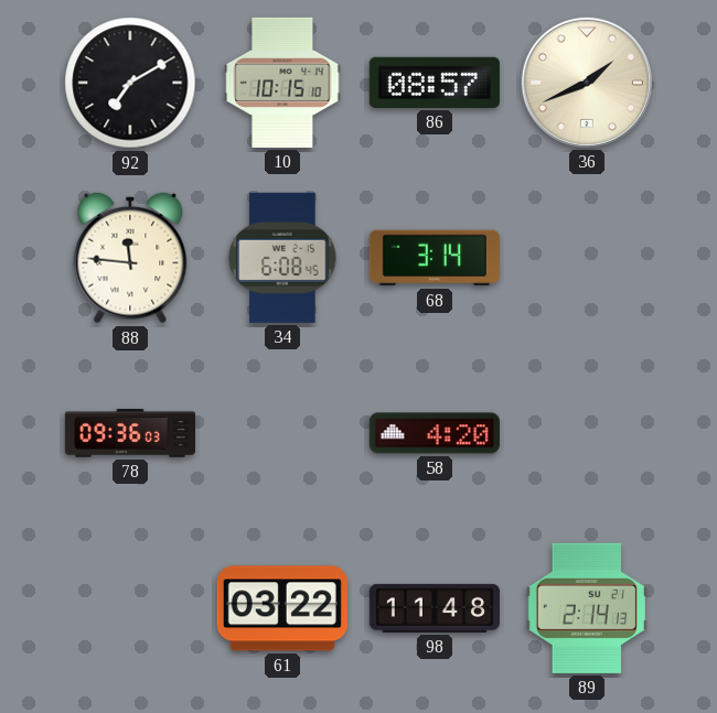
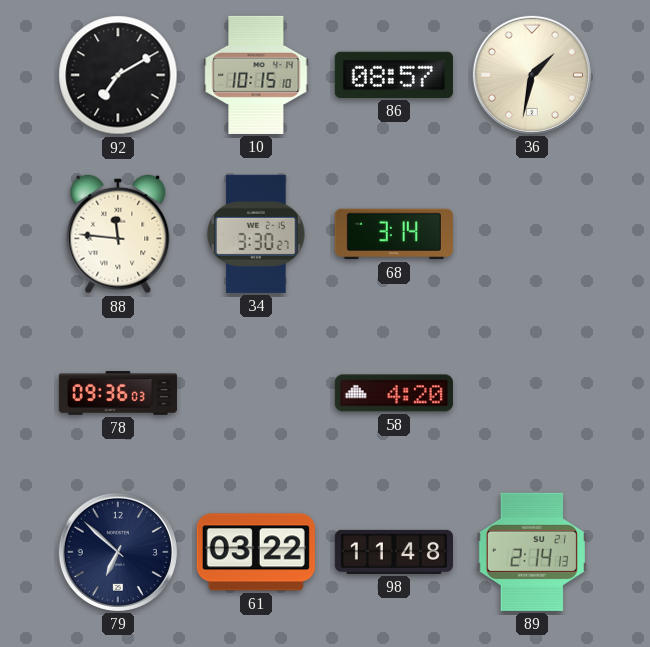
36: 1:41 -> 1:32 (532, 75)
34: 6:08 -> 3:30 (256, 234)
79: none -> 6:52 (118, 552)
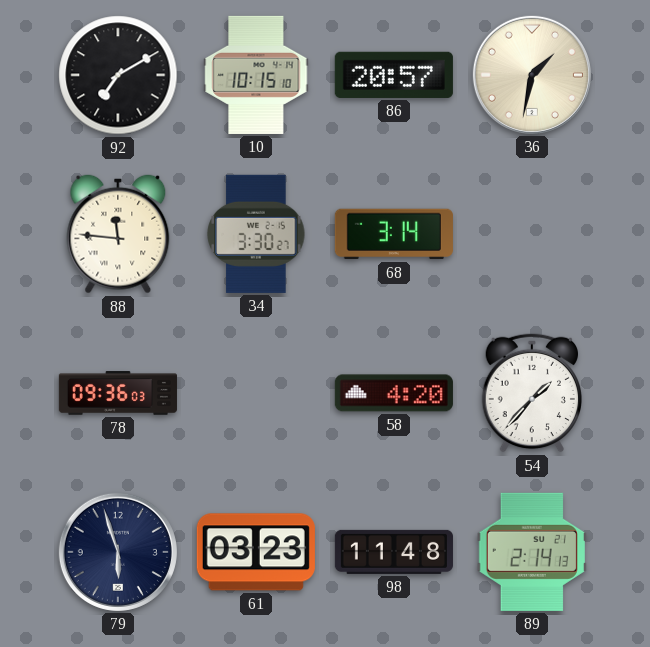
86: 08:57 -> 20:57 (394, 75)
54: none -> 1:37 (531, 393)
79: 6:52 -> 5:57 (118, 552)
61: 03:22 -> 03:23 (256, 552)
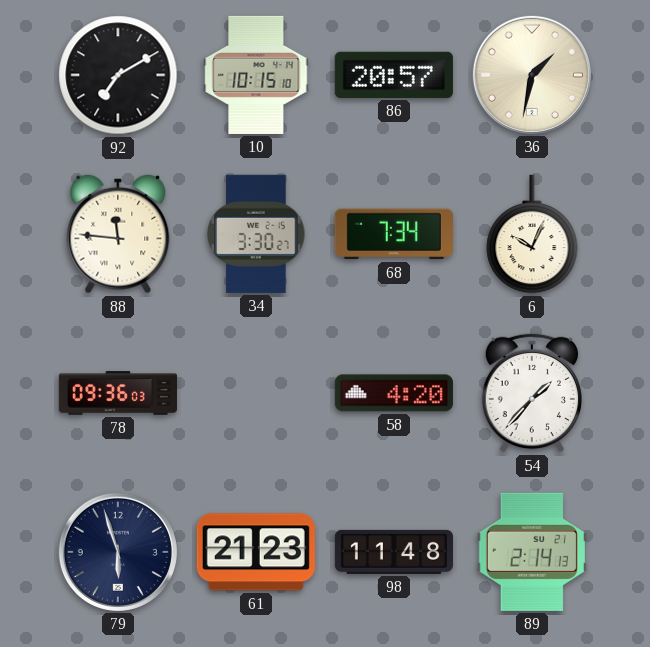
68: 3:14 -> 7:34 (394, 234)
6: none -> 10:04 (532, 234)
61: 03:23 -> 21:23 (256, 552)
